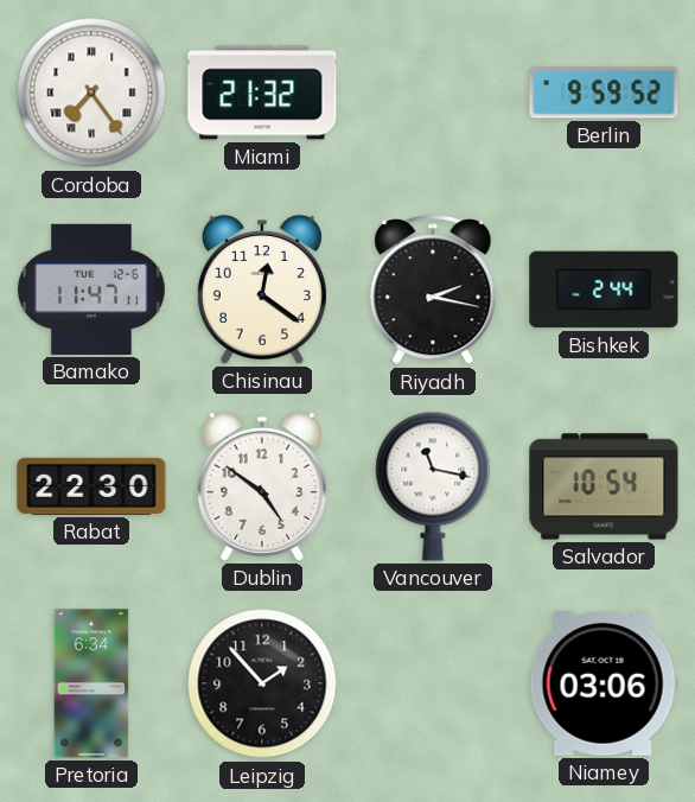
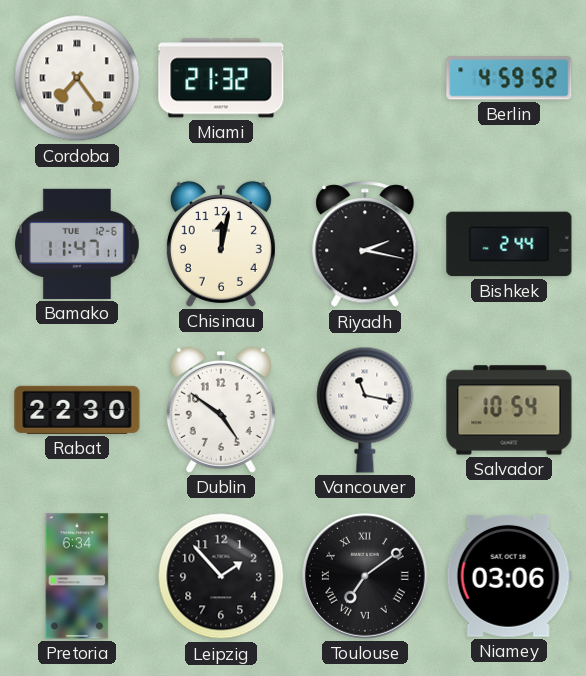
Berlin: 9:59 -> 4:59 (509, 78)
Chisinau: 12:21 -> 12:02 (221, 244)
Toulouse: none -> 7:09 (365, 576)
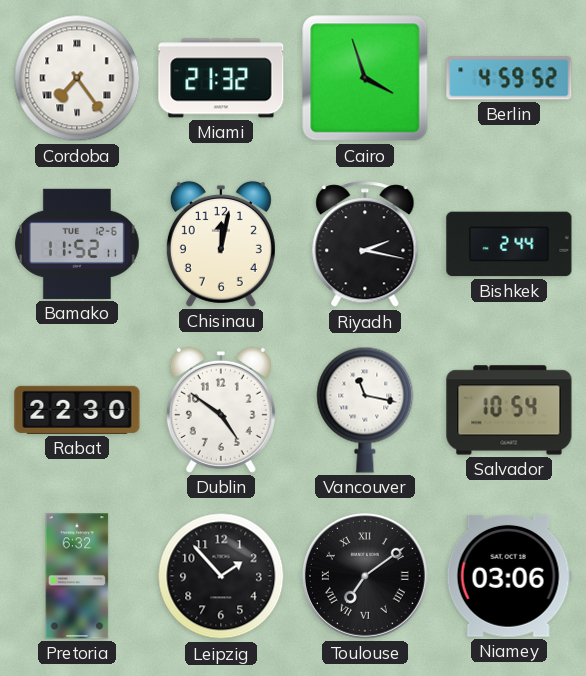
Cairo: none -> 3:57 (365, 78)
Bamako: 11:47 -> 11:52 (77, 244)
Pretoria: 6:34 -> 6:32 (77, 576)
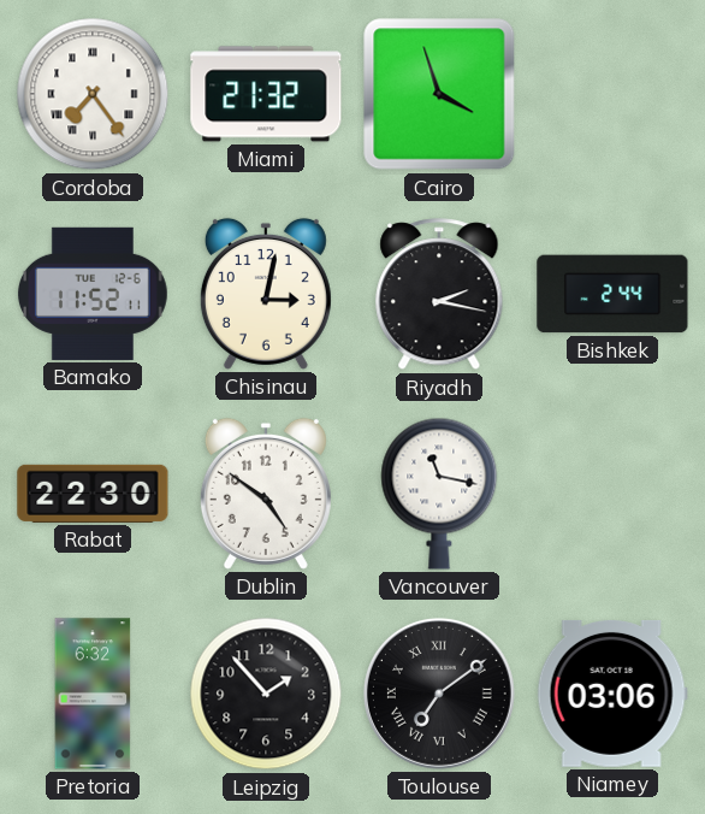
Berlin: 4:59 -> none (509, 78)
Chisinau: 12:02 -> 3:02 (266, 294)
Salvador: 10:54 -> none (509, 410)
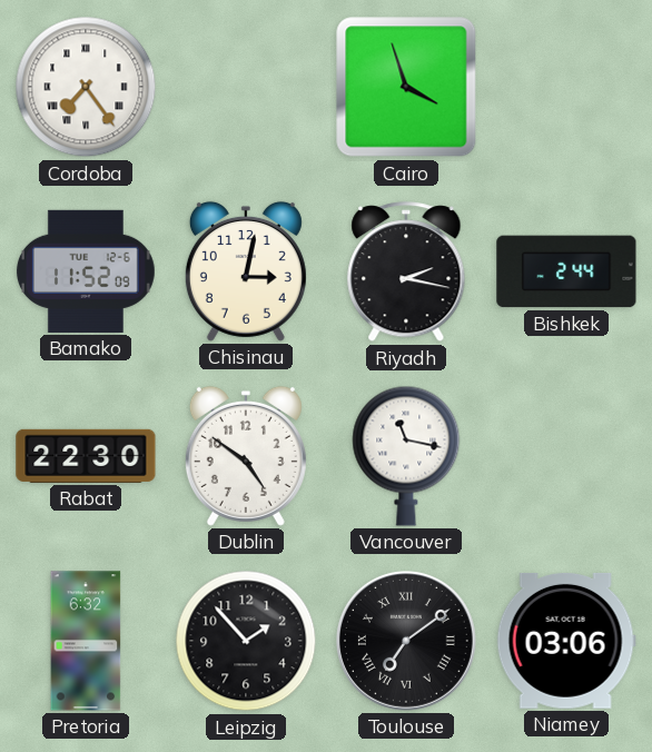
Miami: 21:32 -> none (266, 94)
Bamako: 11:52:11 -> 11:52:09 (86, 271)
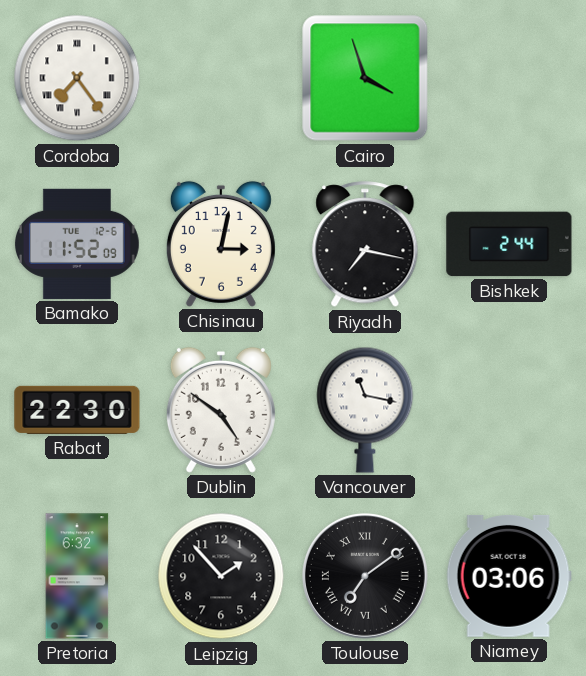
Riyadh: 2:17 -> 7:17 (365, 245)
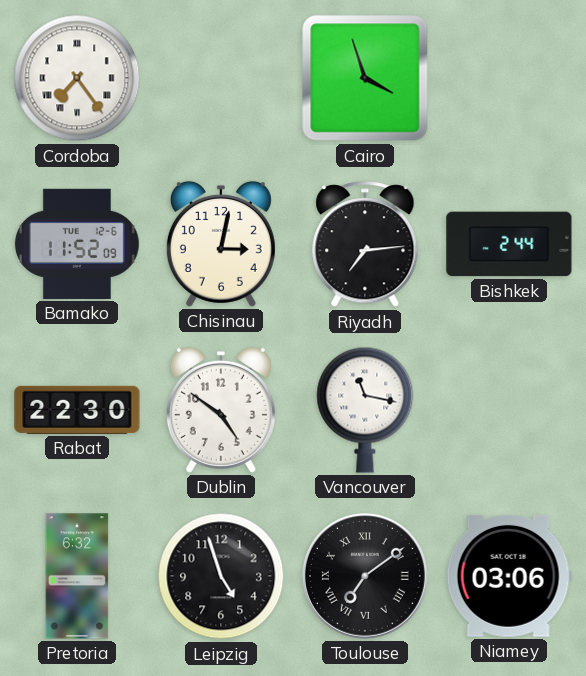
Riyadh: 7:17 -> 7:14 (365, 245)
Leipzig: 1:53 -> 4:57 (221, 576)
